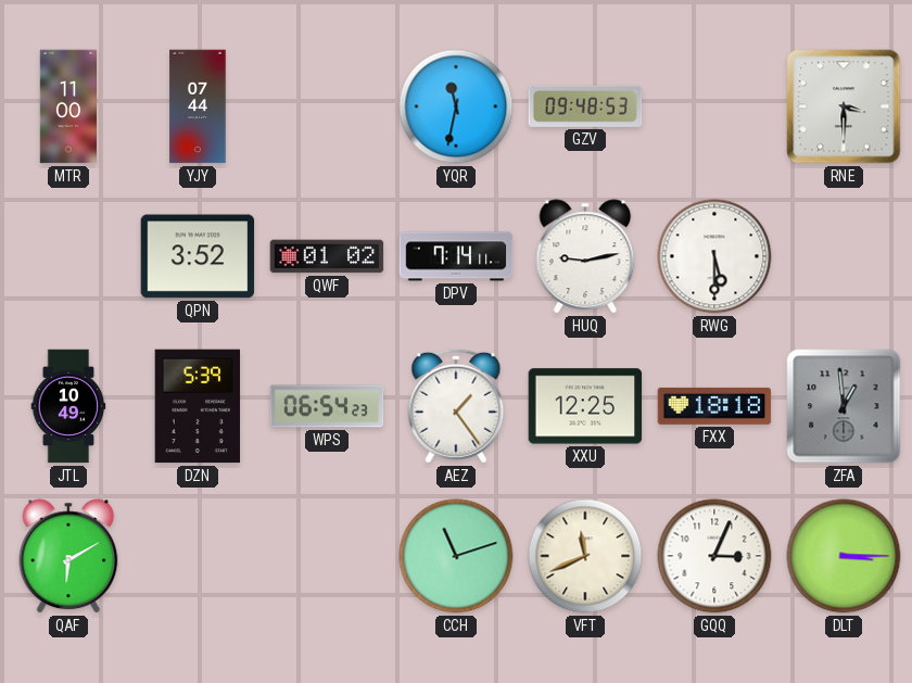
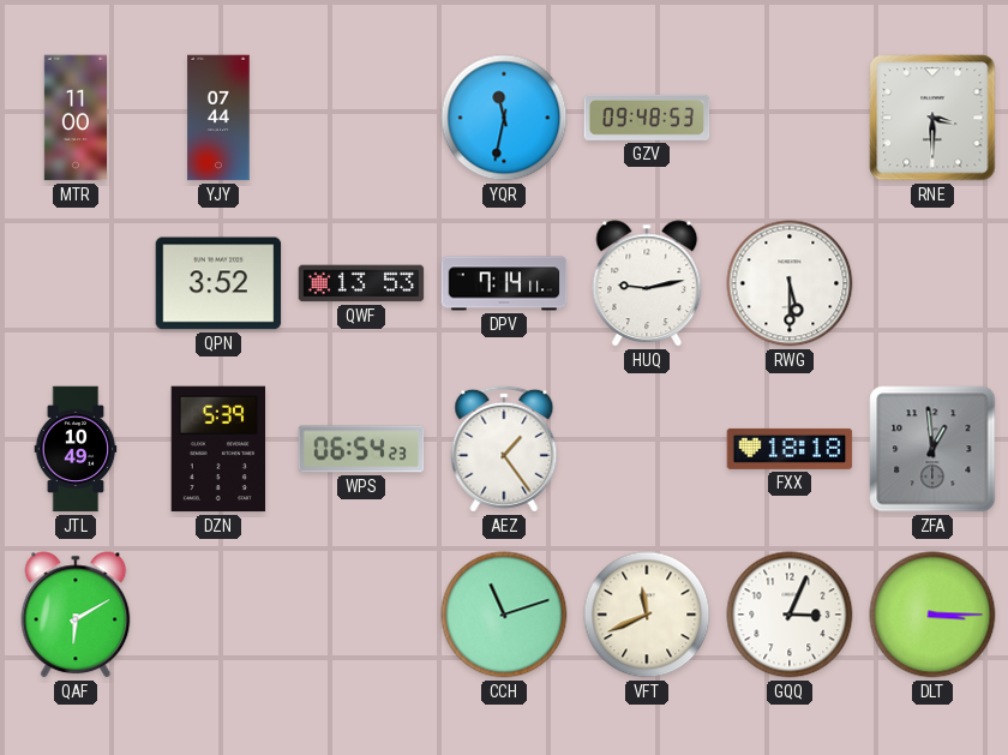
QWF: 01:02 -> 13:53 (361, 283)
XXU: 12:25 -> none (585, 406)
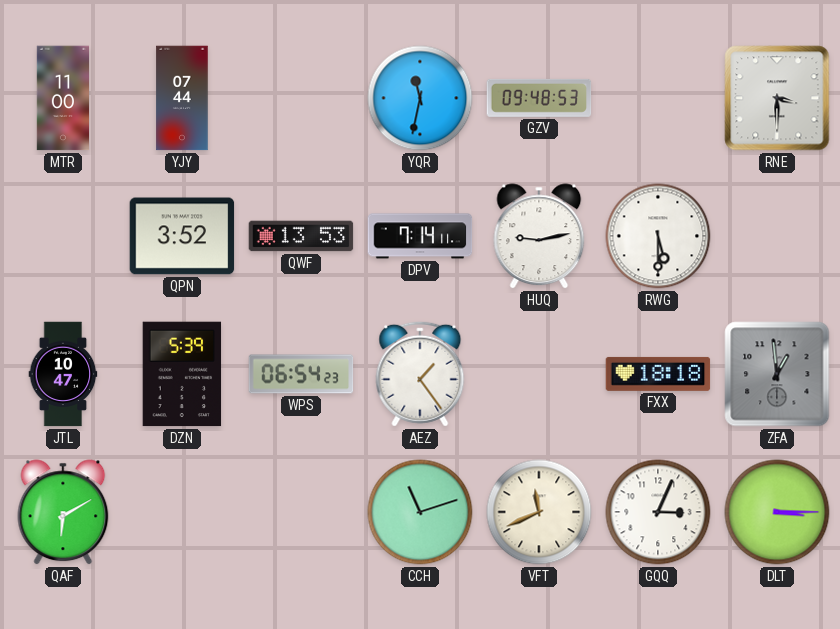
JTL: 10:49 -> 10:47 (63, 374)
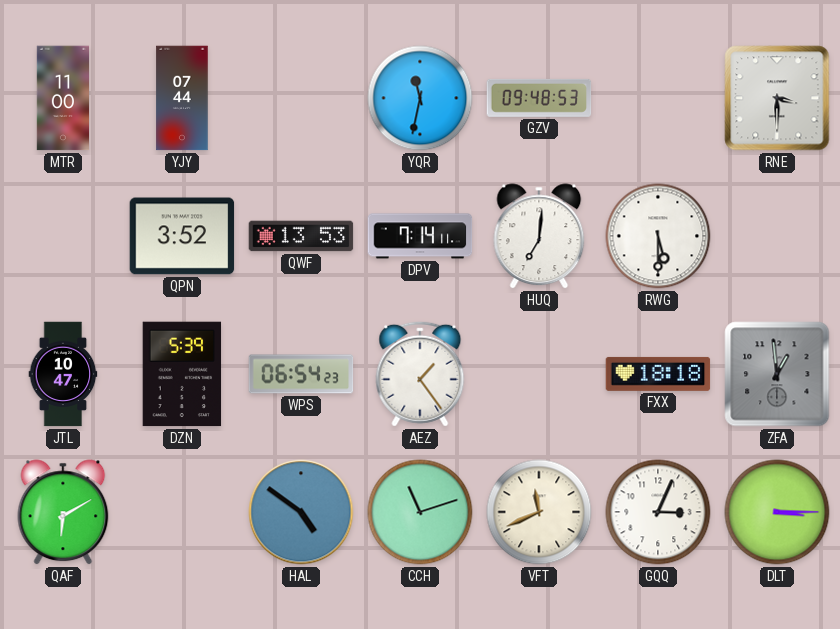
HUQ: 9:13 -> 7:01 (539, 236)
HAL: none -> 4:51 (301, 512)
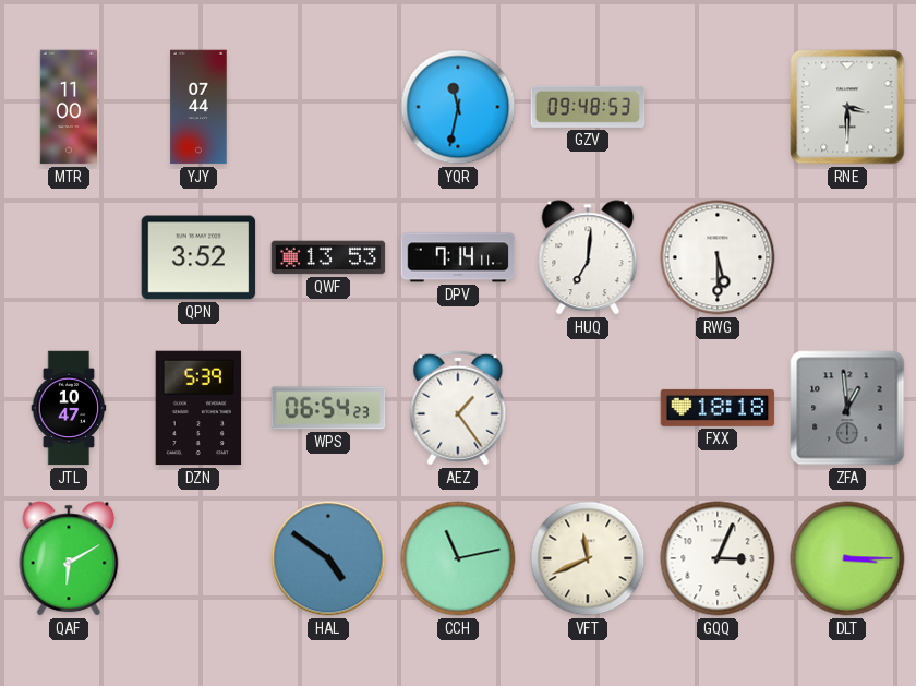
CCH: 11:12 -> 11:13 (458, 558)
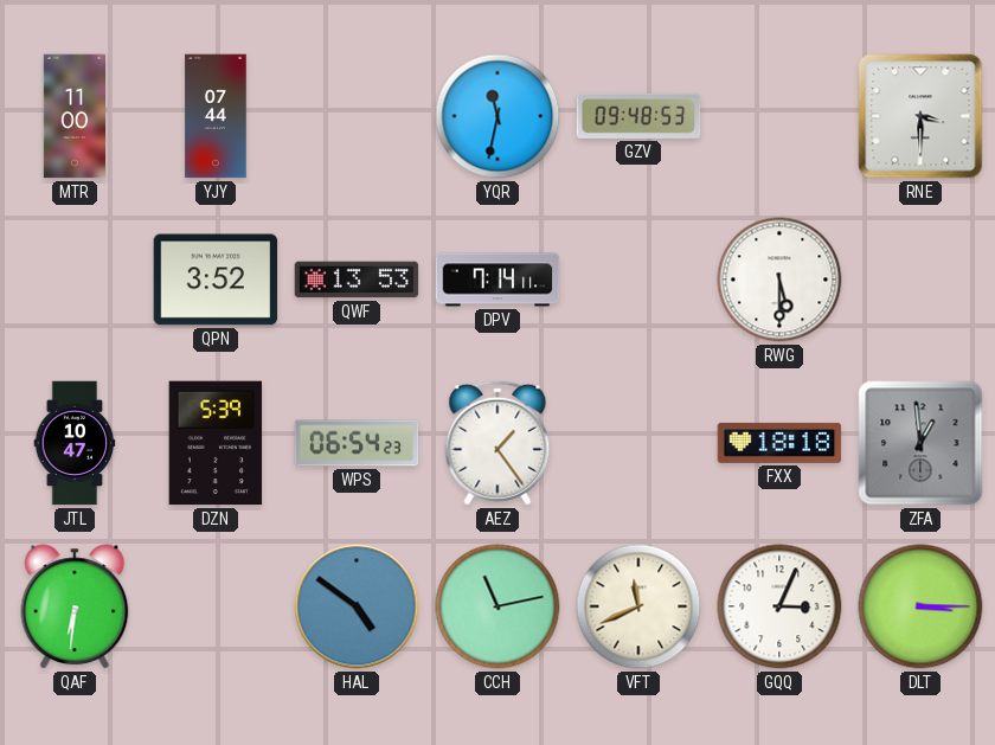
HUQ: 7:01 -> none (588, 257)
QAF: 6:10 -> 6:31 (75, 606)
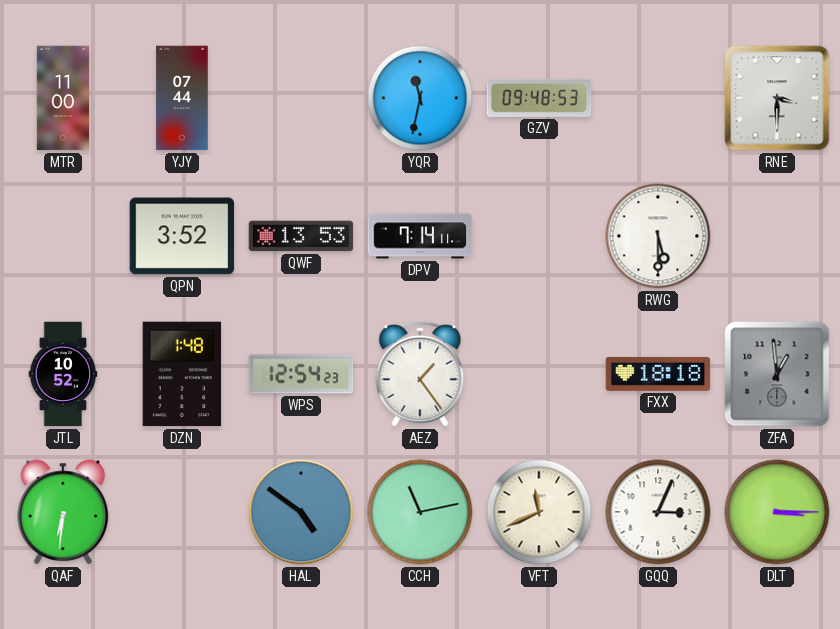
JTL: 10:47 -> 10:52 (63, 374)
DZN: 5:39 -> 1:48 (182, 374)
WPS: 06:54 -> 12:54 (301, 374)
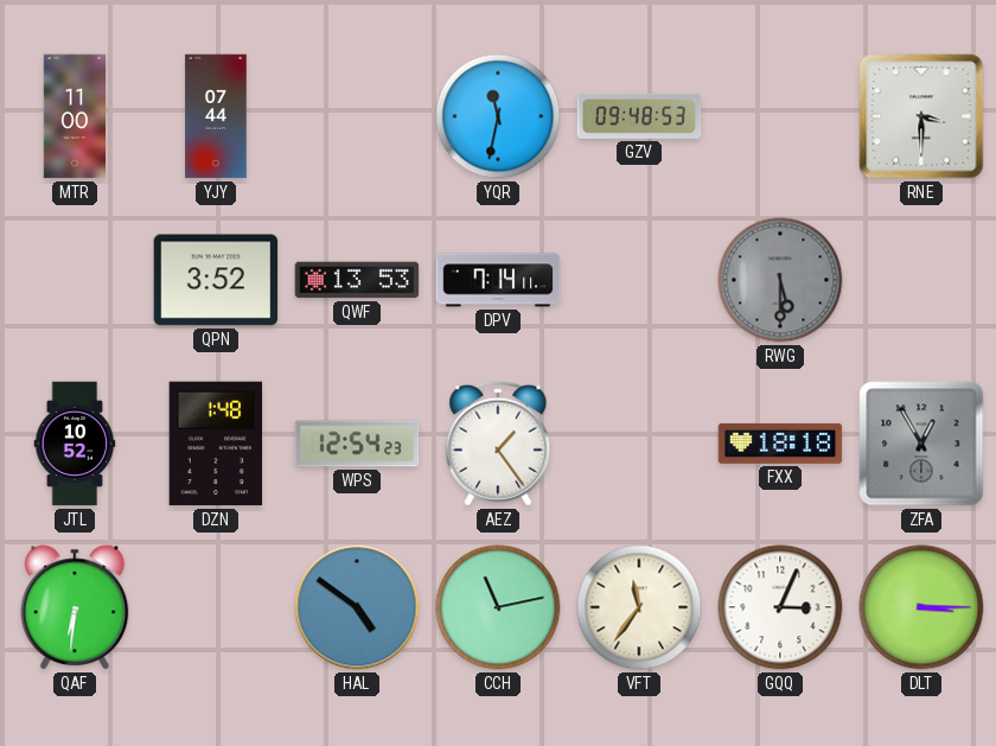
RWG dial: white -> grey (780, 280)
ZFA: 12:59 -> 12:55 (921, 444)
VFT: 11:41 -> 11:36 (639, 607)
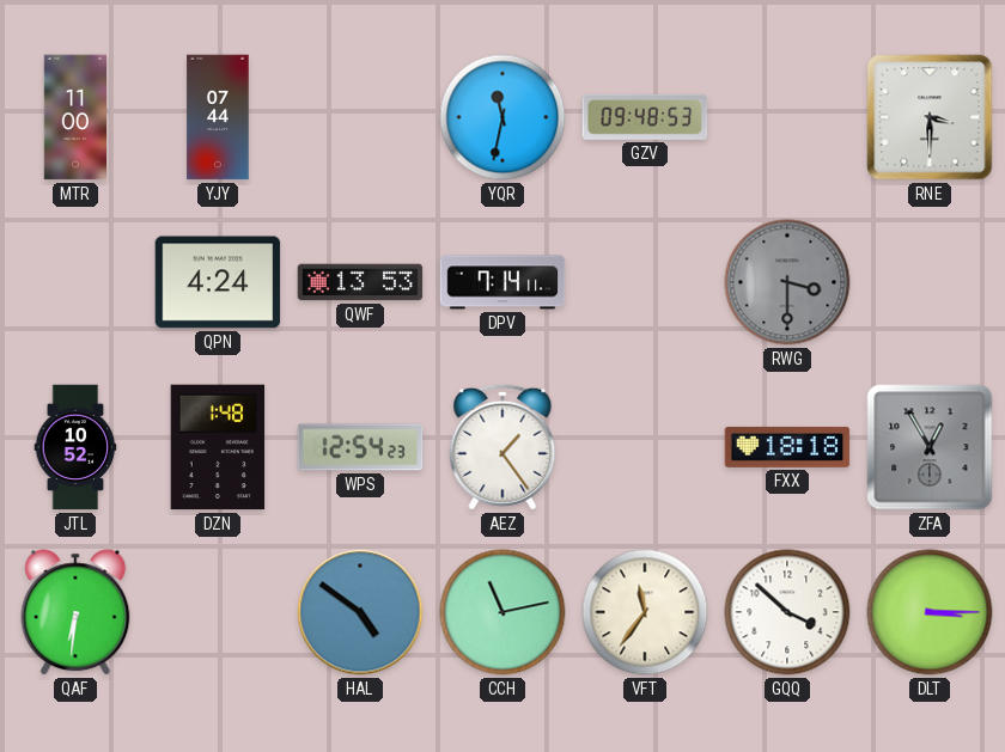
QPN: 3:52 -> 4:24 (218, 282)
RWG: 5:30 -> 3:30 (787, 282)
GQQ: 3:04 -> 3:52 (787, 612)
